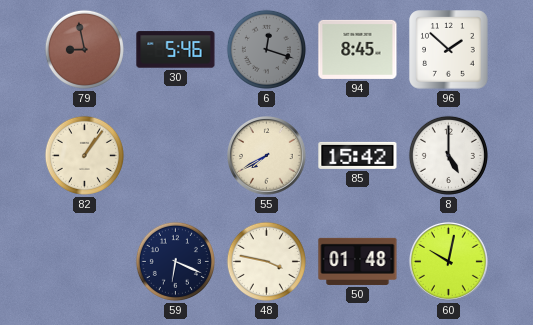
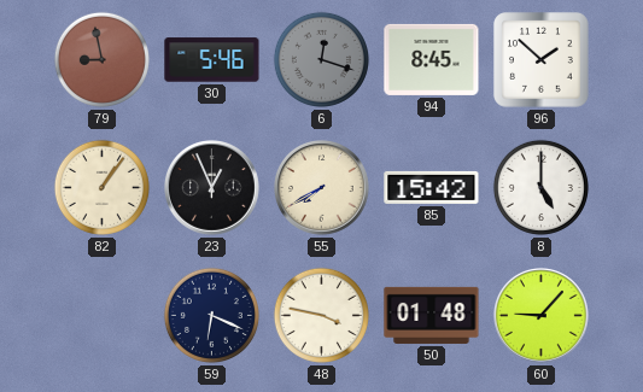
23: none -> 12:56 (212, 188)
60: 10:02 -> 9:07 (542, 316)
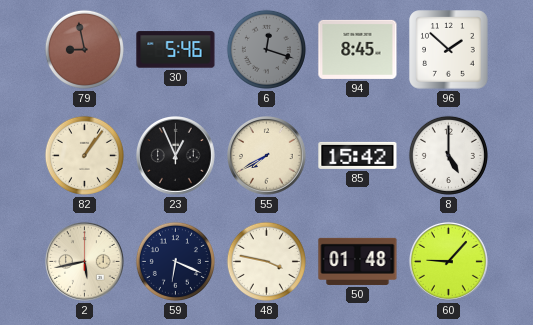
2: none -> 5:43 (85, 262)
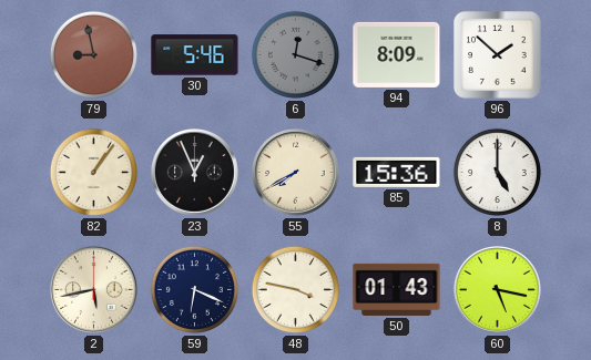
94: 8:45 -> 8:09 (397, 54)
85: 15:42 -> 15:36 (397, 172)
50: 01:48 -> 01:43 (397, 289)
60: 9:07 -> 5:17 (498, 290)
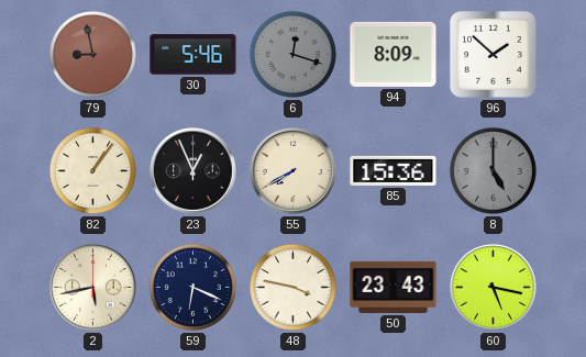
8 dial: white -> grey (493, 170)
50: 01:43 -> 23:43 (394, 287)
